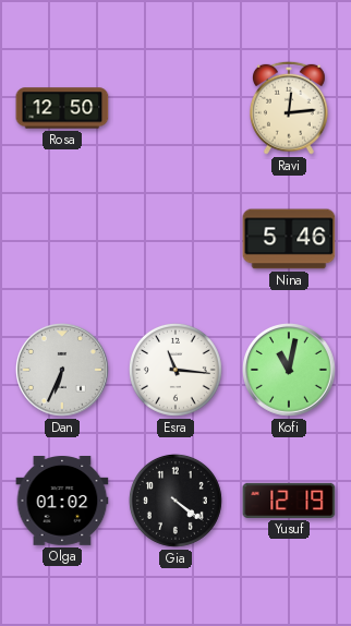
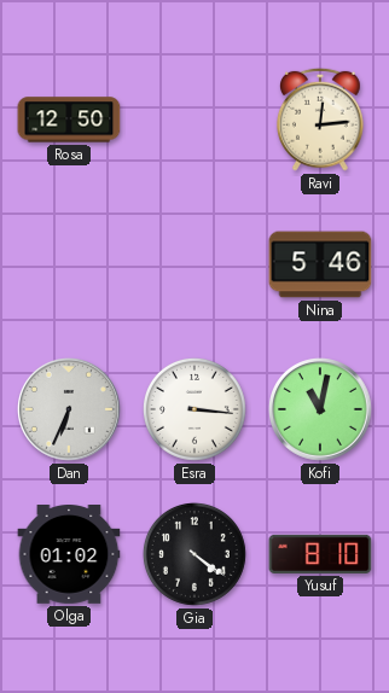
Esra: 11:16 -> 3:16 (194, 409)
Yusuf: 12:19 -> 8:10 (320, 554)
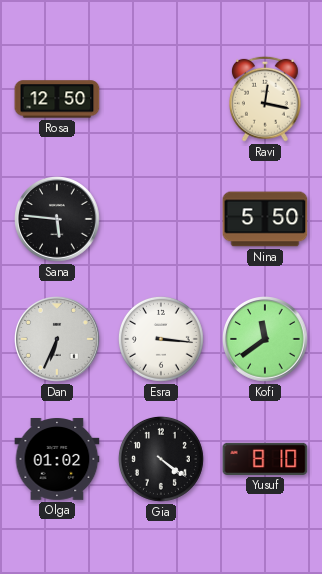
Ravi: 12:14 -> 12:17 (265, 99)
Sana: none -> 5:46 (58, 220)
Nina: 5:46 -> 5:50 (265, 219)
Kofi: 11:02 -> 11:39 (266, 340)
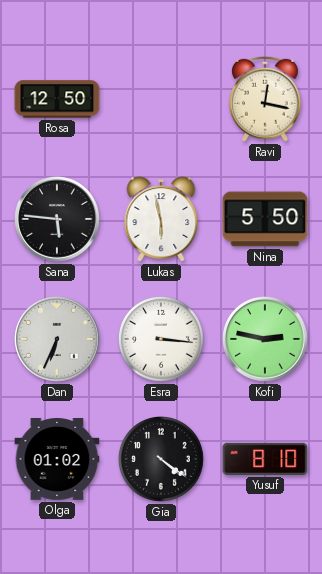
Lukas: none -> 5:58 (161, 219)
Kofi: 11:39 -> 2:47 (266, 340)
